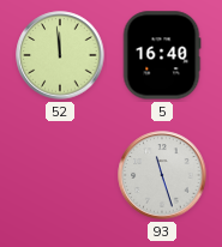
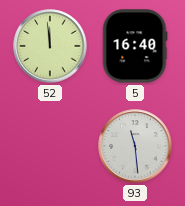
93: 11:27 -> 11:29 (135, 146)
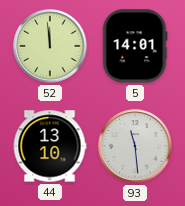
5: 16:40 -> 14:01 (135, 46)
44: none -> 13:10 (50, 146)
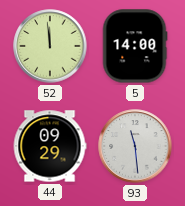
5: 14:01 -> 14:00 (135, 46)
44: 13:10 -> 09:29 (50, 146)
